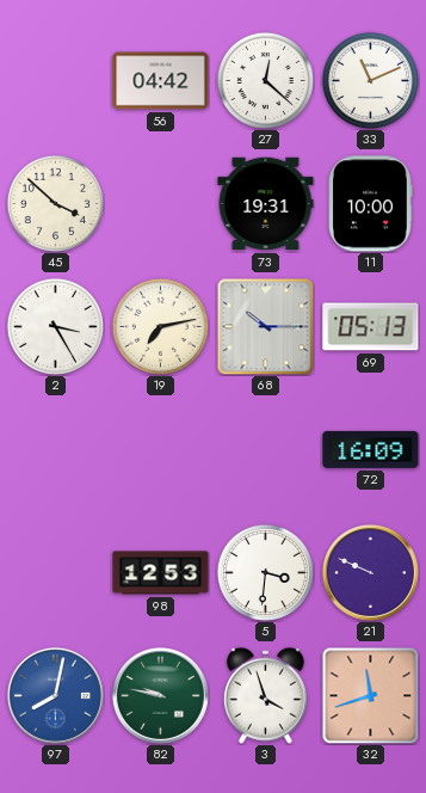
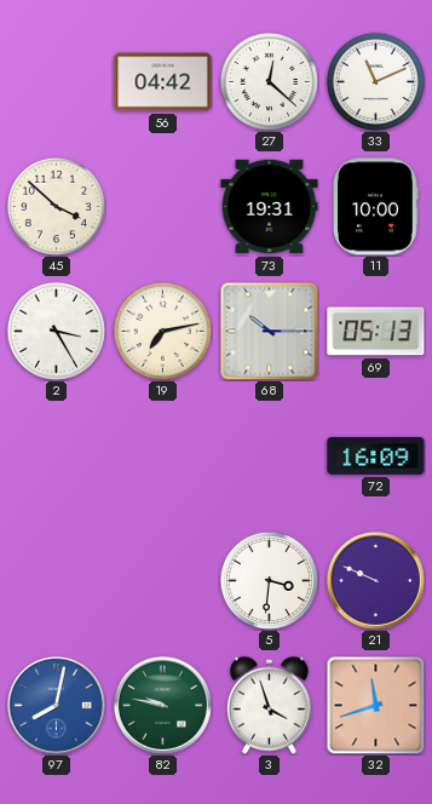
98: 12:53 -> none (161, 573)
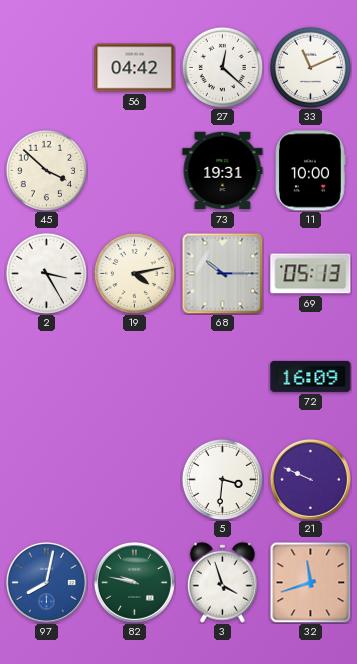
19: 7:13 -> 4:13 (134, 273)
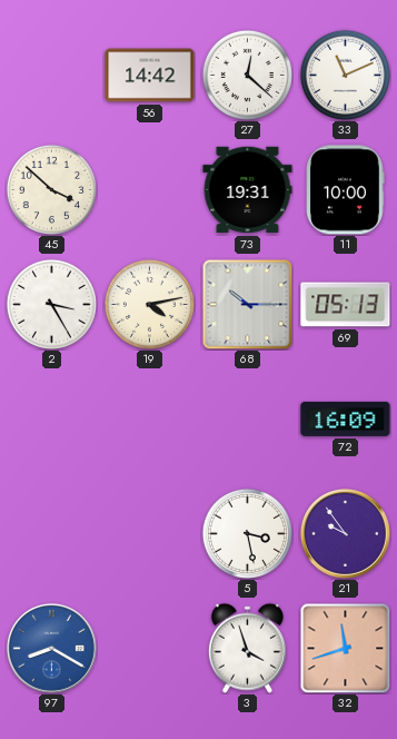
56: 04:42 -> 14:42 (150, 76)
5: 3:31 -> 3:28 (247, 533)
21: 9:49 -> 9:54 (345, 533)
97: 8:02 -> 8:20 (51, 648)
82: 9:47 -> none (134, 582)
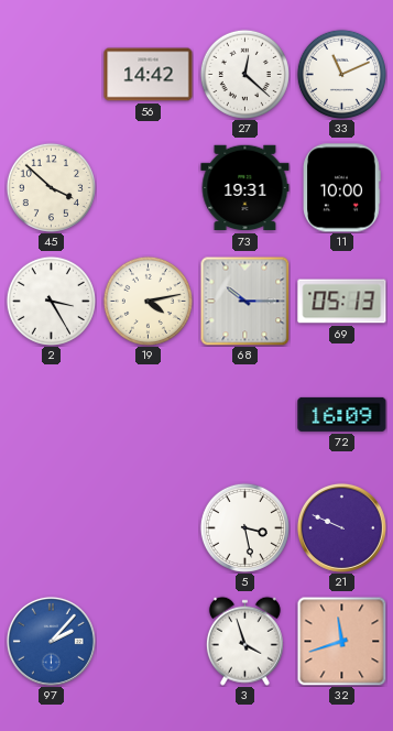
21: 9:54 -> 9:49 (341, 527)
97: 8:20 -> 2:07 (51, 641)
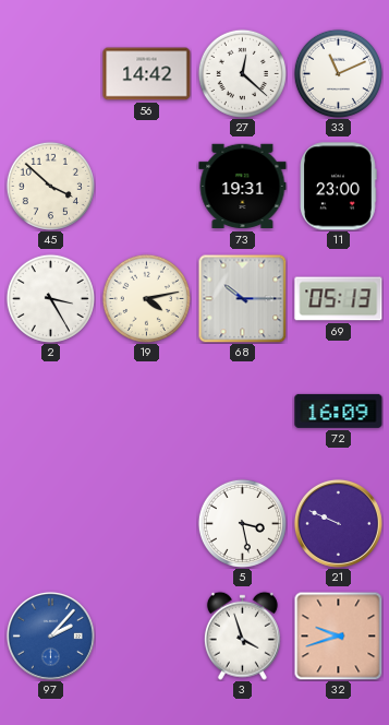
11: 10:00 -> 23:00 (339, 187)
32: 11:42 -> 9:42 (338, 635)
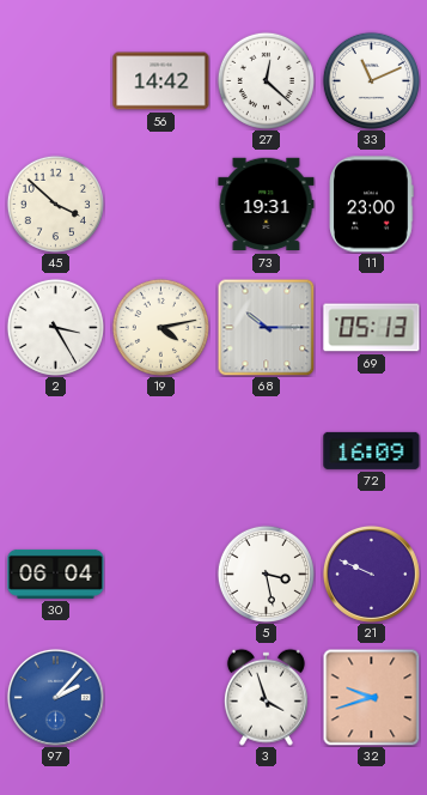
30: none -> 06:04 (56, 574)
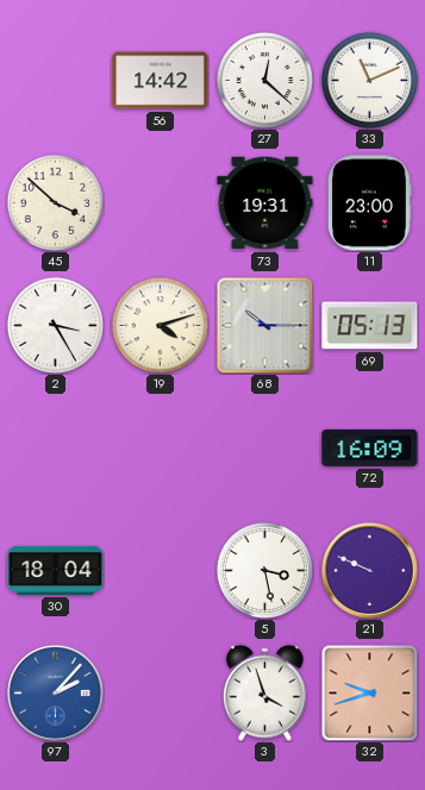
19: 4:13 -> 4:12 (160, 325)
30: 06:04 -> 18:04 (56, 570)
